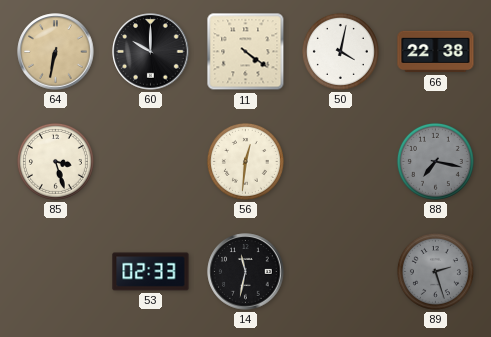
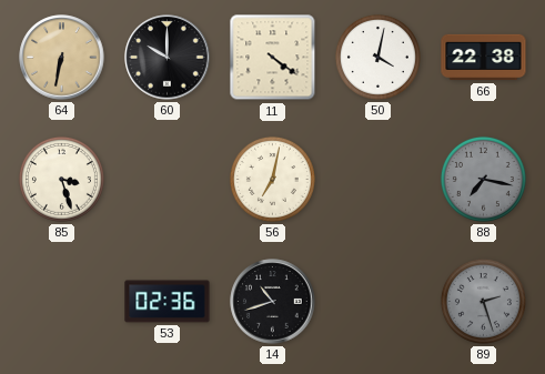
56: 12:31 -> 7:02 (272, 179)
53: 02:33 -> 02:36 (168, 302)
14: 11:32 -> 10:42 (273, 302)
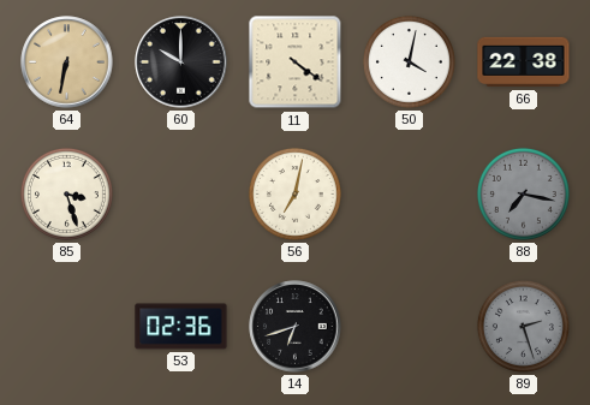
14: 10:42 -> 6:42 (296, 327)
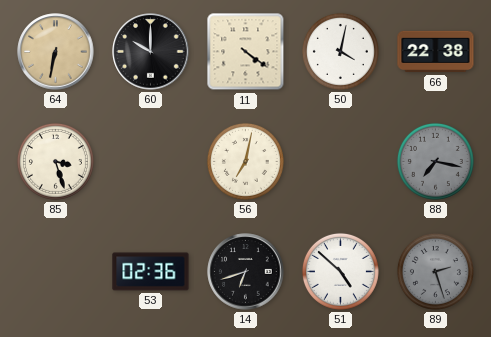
51: none -> 4:52 (340, 271)
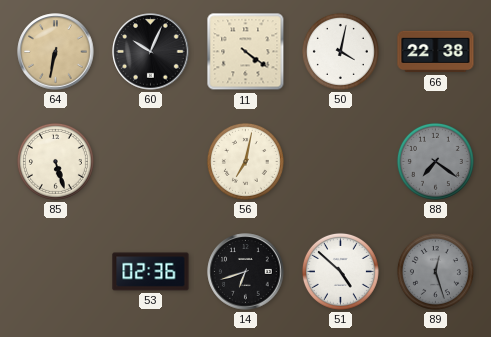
60: 10:00 -> 10:04 (151, 52)
85: 3:27 -> 5:27 (55, 161)
88: 7:17 -> 7:21 (435, 161)
89: 2:27 -> 12:27 (435, 271)
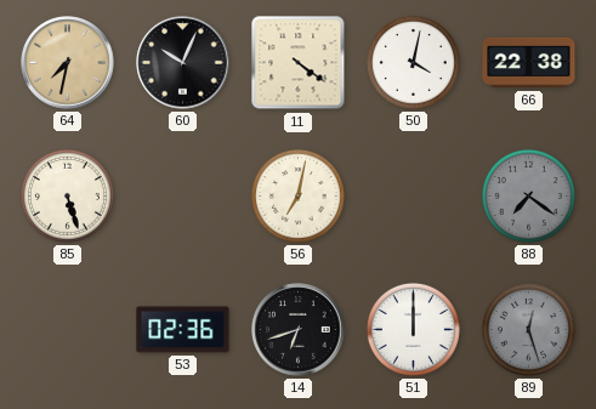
64: 6:32 -> 7:32 (68, 63)
51: 4:52 -> 12:00 (413, 329)
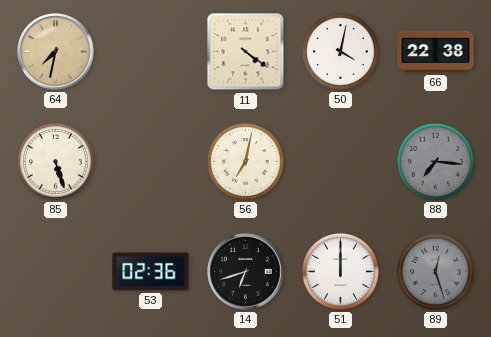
60: 10:04 -> none (183, 63)
88: 7:21 -> 7:16 (435, 161)
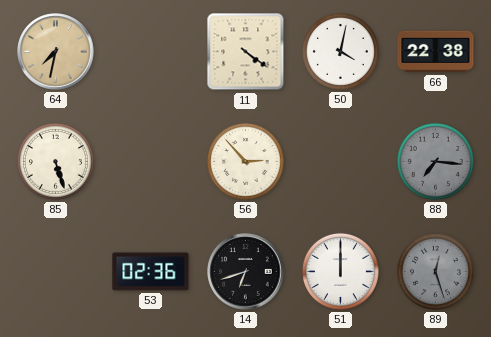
56: 7:02 -> 2:53 (245, 161)
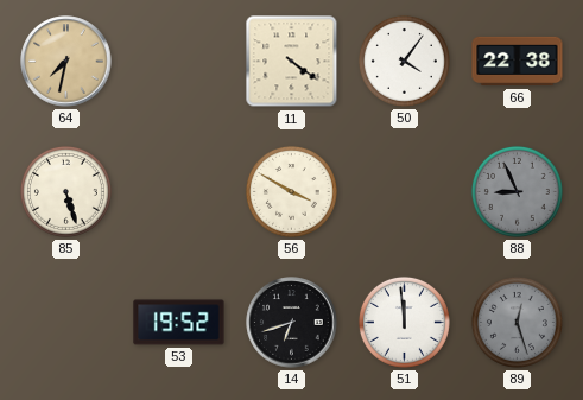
50: 4:02 -> 4:06 (404, 61)
56: 2:53 -> 3:50 (291, 191)
88: 7:16 -> 8:56 (517, 191)
53: 02:36 -> 19:52 (179, 323)
51: 12:00 -> 11:59 (404, 322)
